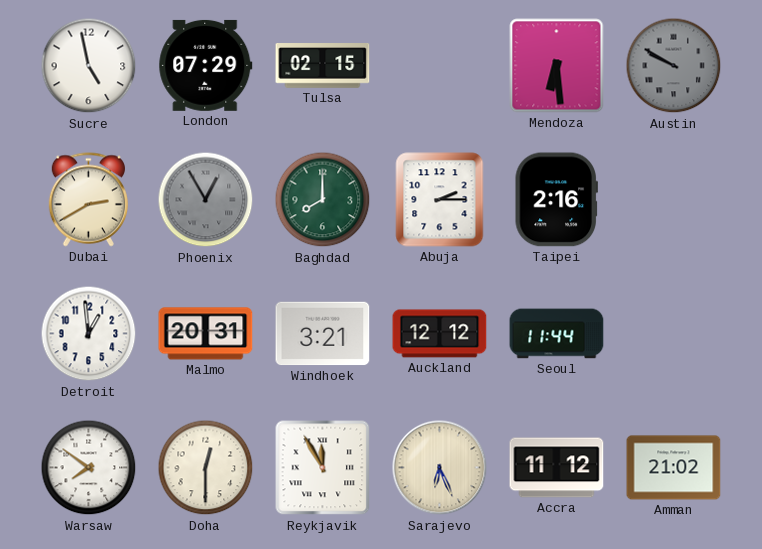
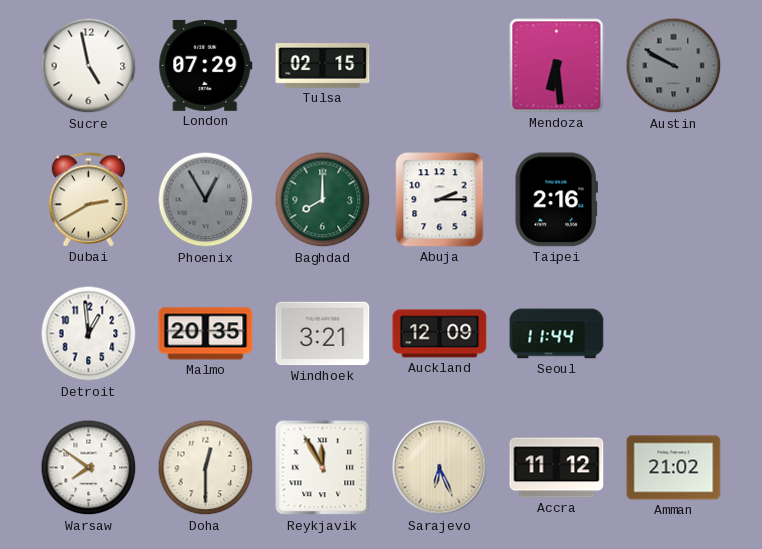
Malmo: 20:31 -> 20:35 (206, 334)
Auckland: 12:12 -> 12:09 (440, 334)
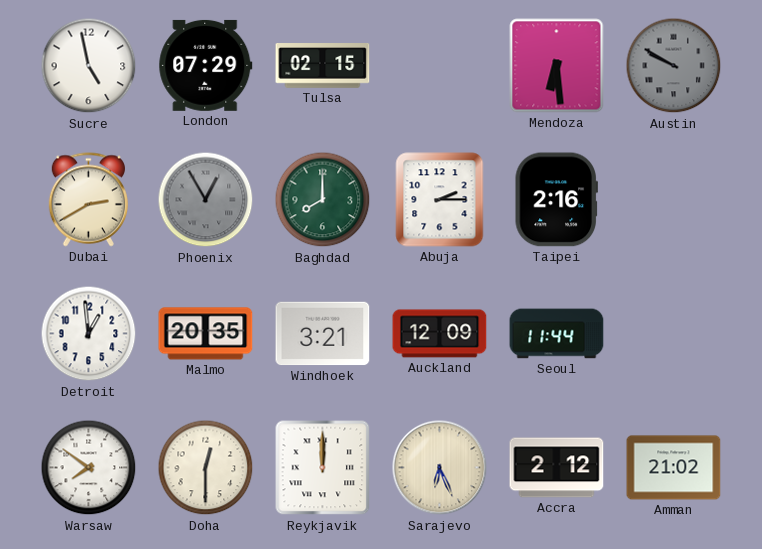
Reykjavik: 11:55 -> 12:00 (323, 468)
Accra: 11:12 -> 2:12 (557, 468)
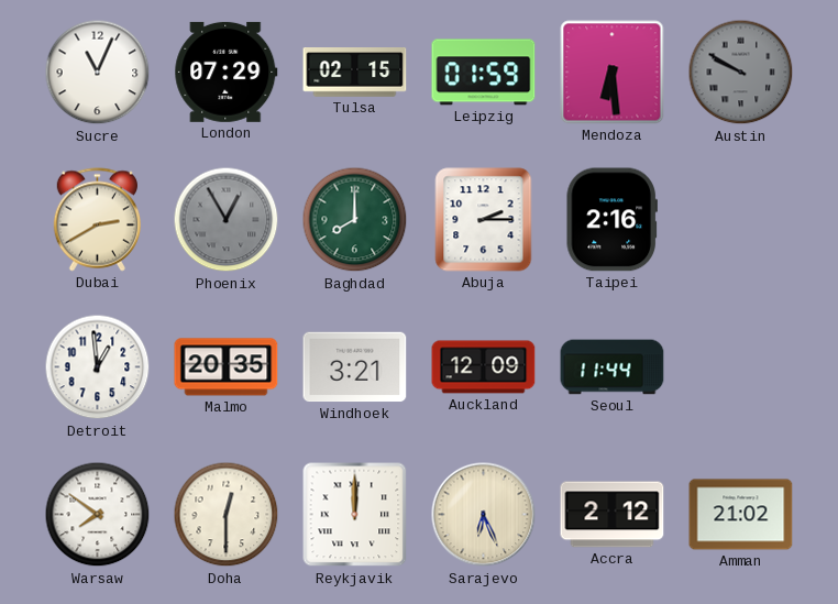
Sucre: 4:58 -> 11:04 (98, 73)
Leipzig: none -> 01:59 (484, 73)
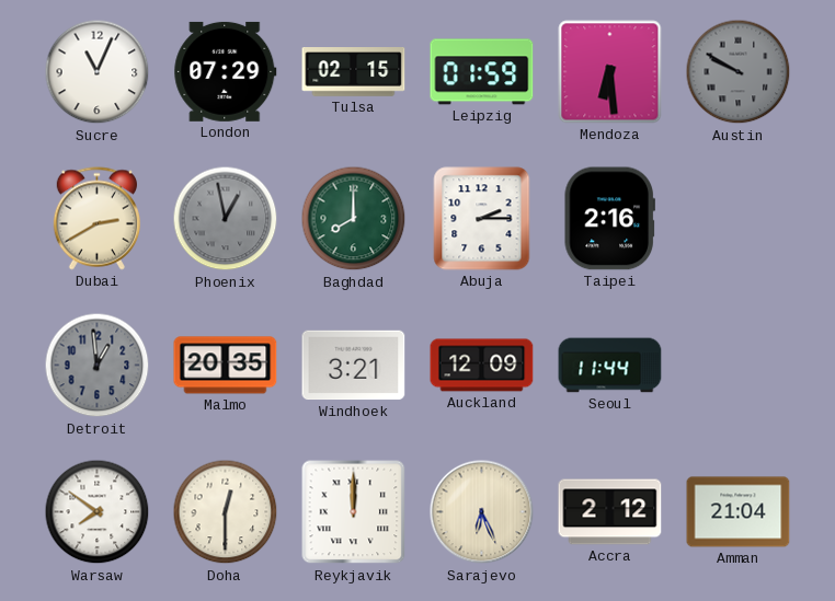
Phoenix: 12:55 -> 12:58 (226, 219)
Detroit dial: white -> grey (98, 366)
Amman: 21:02 -> 21:04 (739, 512)
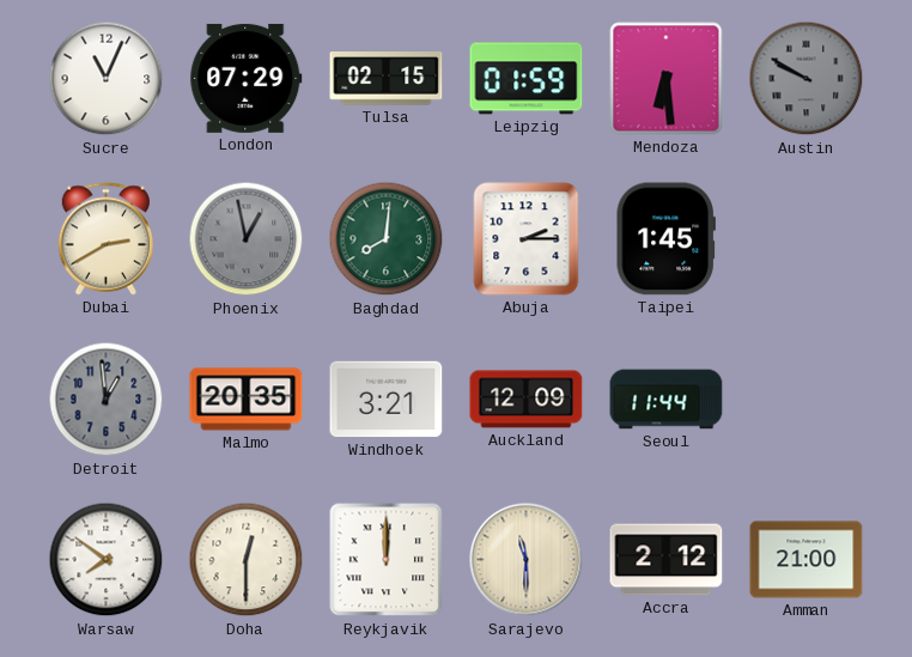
Baghdad: 8:00 -> 8:01 (387, 239)
Taipei: 2:16 -> 1:45 (665, 239)
Sarajevo: 6:26 -> 11:30 (527, 560)
Amman: 21:04 -> 21:00 (807, 560)
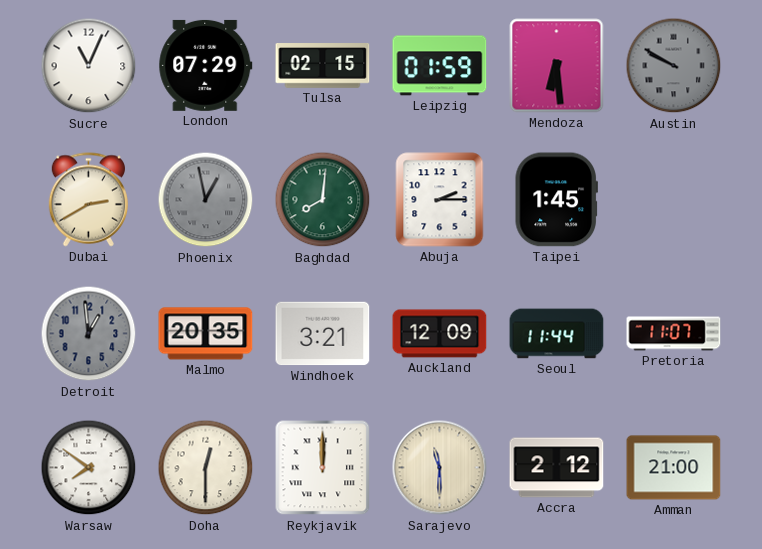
Pretoria: none -> 11:07 (674, 334)
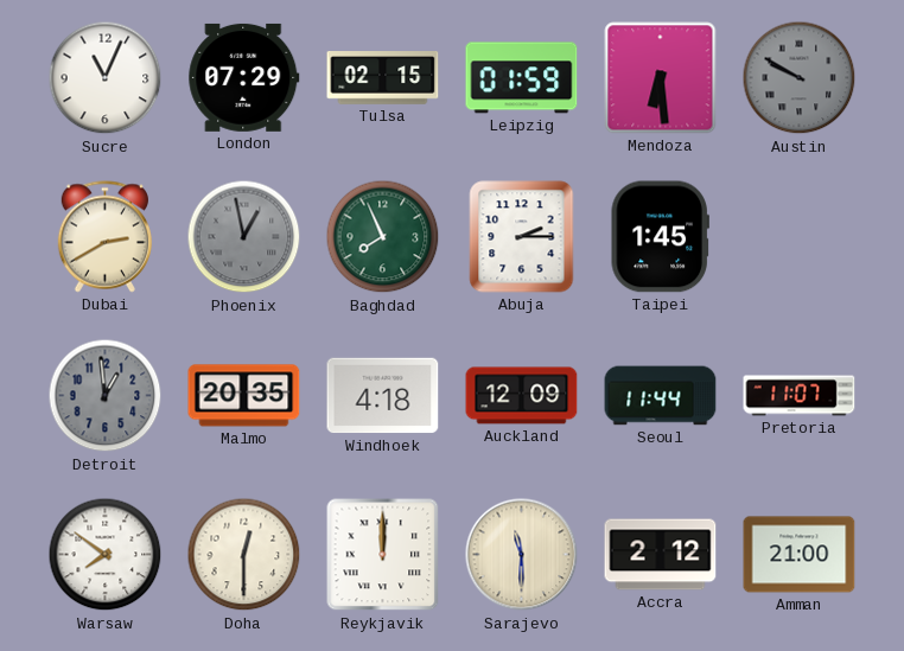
Baghdad: 8:01 -> 7:56 (383, 237)
Windhoek: 3:21 -> 4:18 (383, 396)
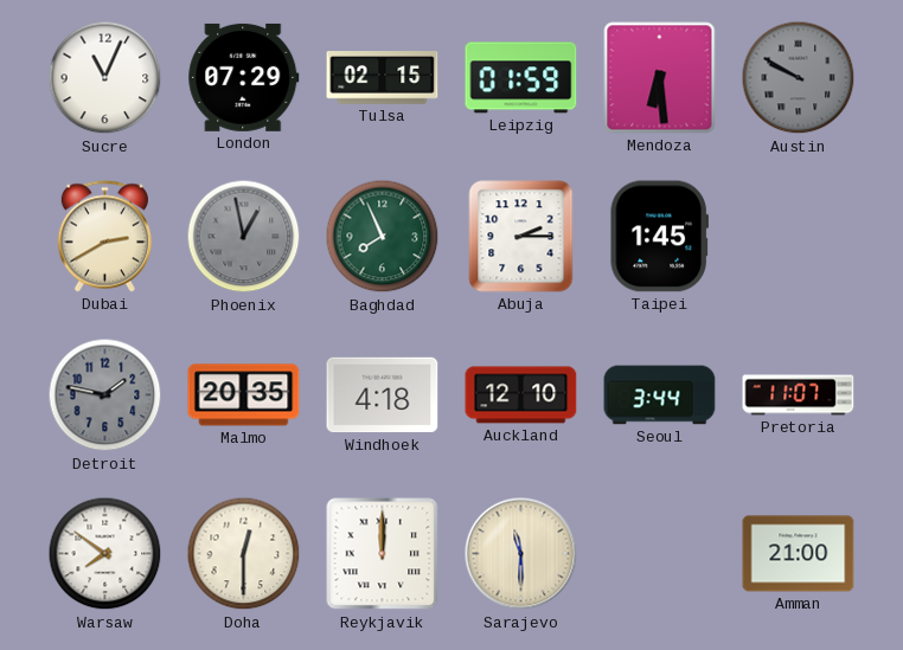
Detroit: 12:59 -> 1:47 (105, 395)
Auckland: 12:09 -> 12:10 (521, 395)
Seoul: 11:44 -> 3:44 (660, 395)
Accra: 2:12 -> none (661, 555)
